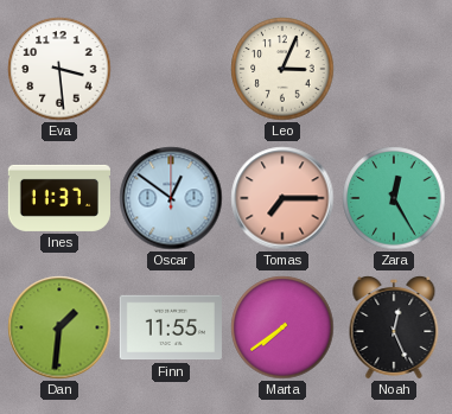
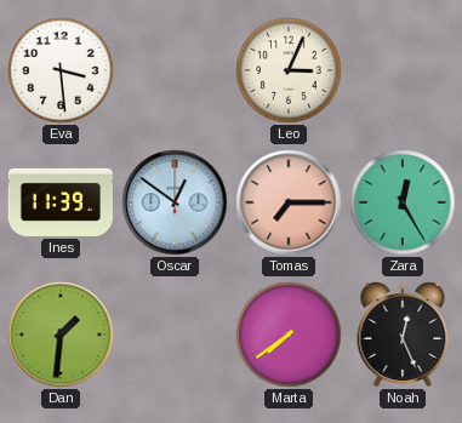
Ines: 11:37 -> 11:39 (59, 202)
Finn: 11:55 -> none (170, 327)
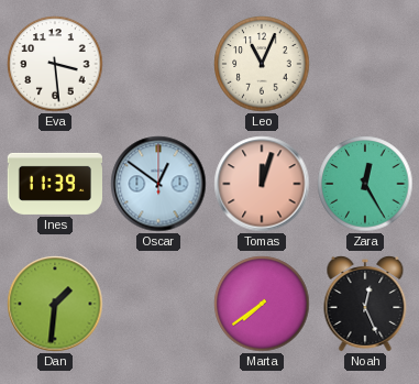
Leo: 3:04 -> 11:04 (262, 64)
Tomas: 7:15 -> 12:03 (262, 184)
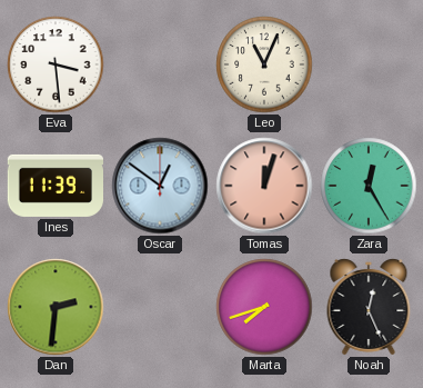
Dan: 1:31 -> 2:31 (56, 307)
Marta: 7:39 -> 7:42 (264, 307)
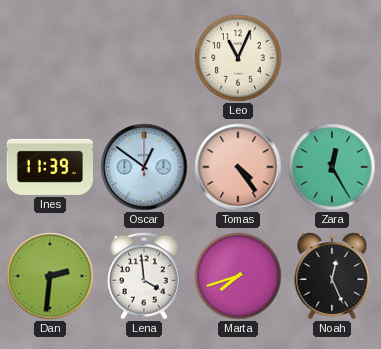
Eva: 3:29 -> none (56, 64)
Tomas: 12:03 -> 4:24 (238, 167)
Lena: none -> 3:59 (144, 276)
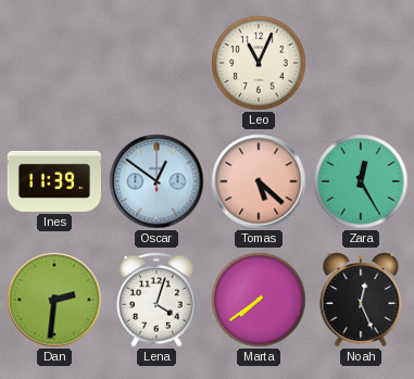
Tomas: 4:24 -> 5:22 (259, 181)
Lena: 3:59 -> 4:03 (156, 300)
Marta: 7:42 -> 7:39 (259, 300)
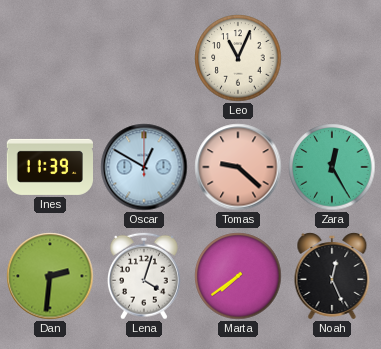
Oscar: 12:51 -> 12:50 (144, 167)
Tomas: 5:22 -> 9:22 (238, 167)
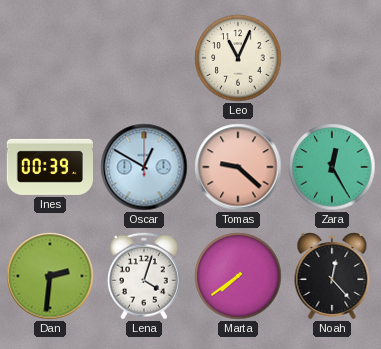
Ines: 11:39 -> 00:39 (49, 167)
Noah: 12:26 -> 12:23 (332, 276)
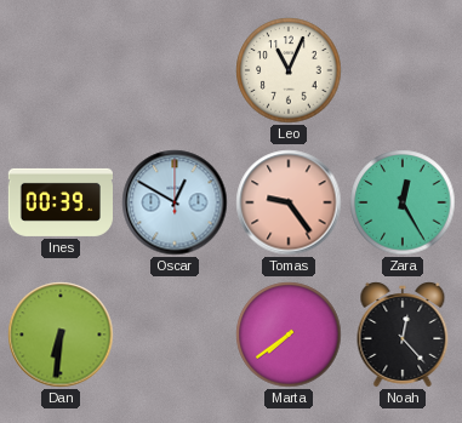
Tomas: 9:22 -> 9:24 (289, 202)
Dan: 2:31 -> 6:31 (61, 335)
Lena: 4:03 -> none (144, 276)
